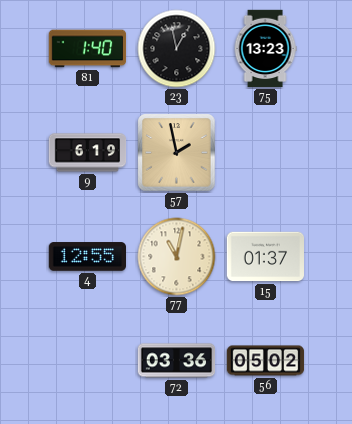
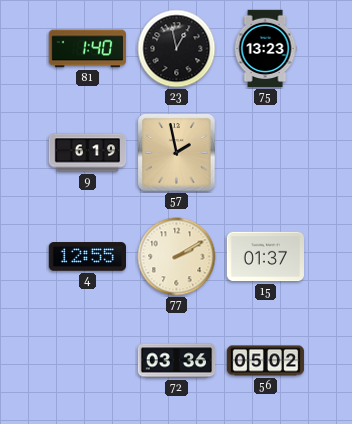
77: 11:02 -> 2:10 (177, 257)
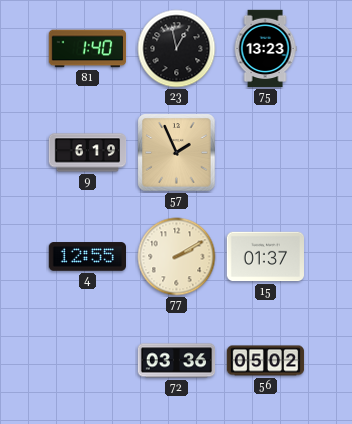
57: 1:58 -> 1:56 (177, 153)
